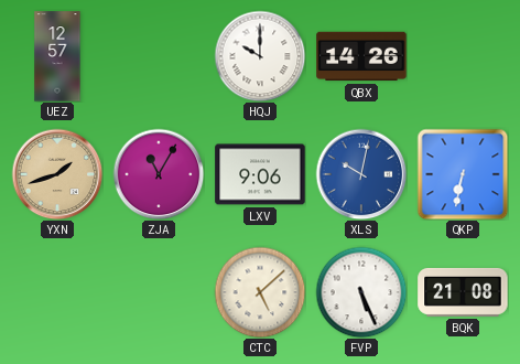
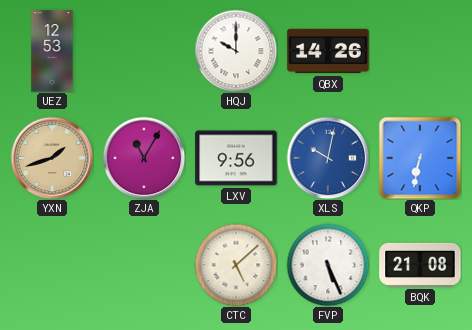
UEZ: 12:57 -> 12:53 (52, 51)
LXV: 9:06 -> 9:56 (236, 158)
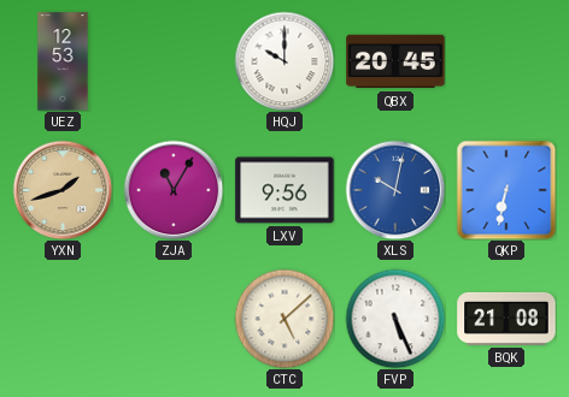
QBX: 14:26 -> 20:45 (395, 61)
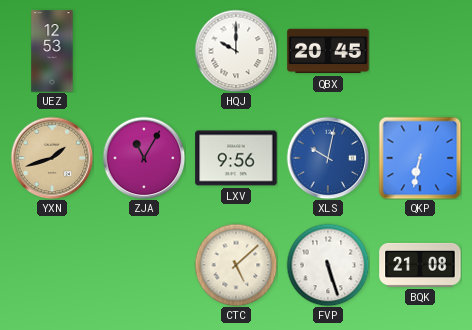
FVP: 5:26 -> 5:27 (328, 265)
